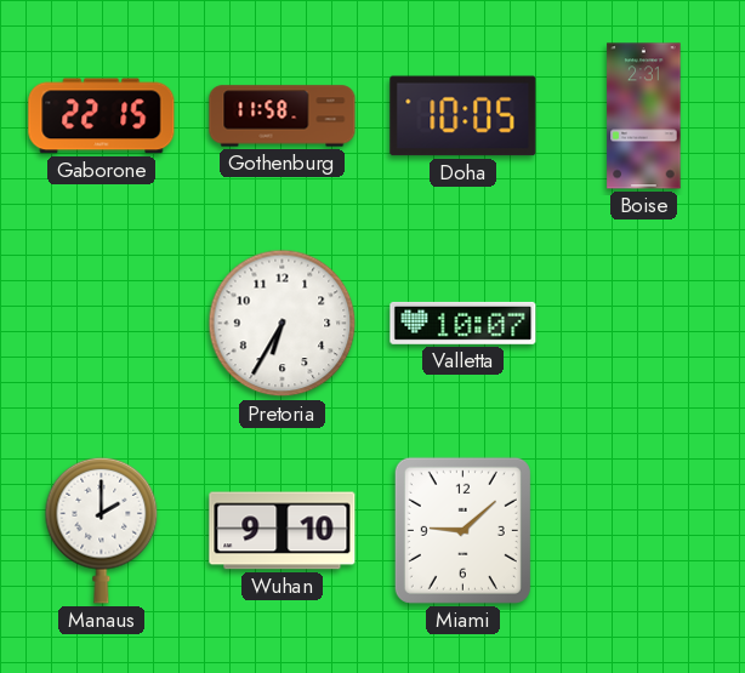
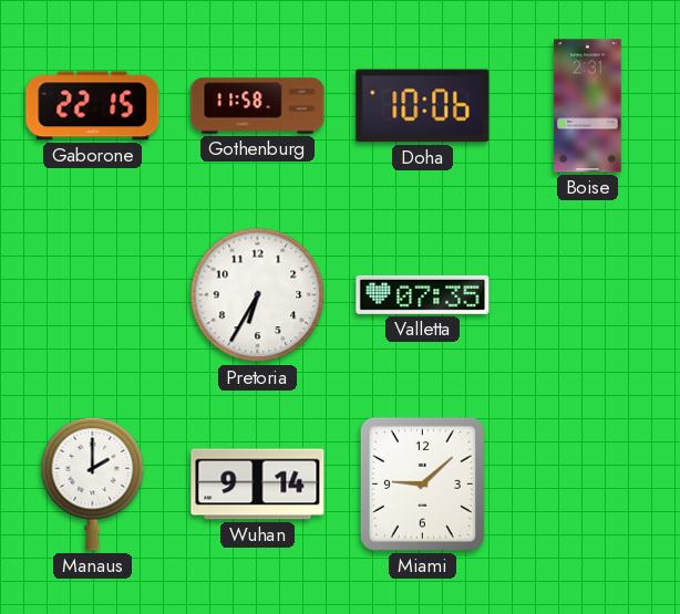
Doha: 10:05 -> 10:06 (423, 106)
Valletta: 10:07 -> 07:35 (423, 294)
Wuhan: 9:10 -> 9:14 (258, 485)
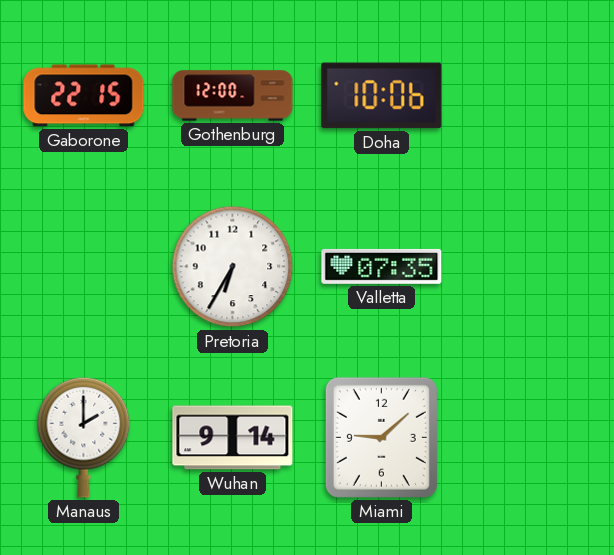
Gothenburg: 11:58 -> 12:00 (233, 96)
Boise: 2:31 -> none (588, 106)
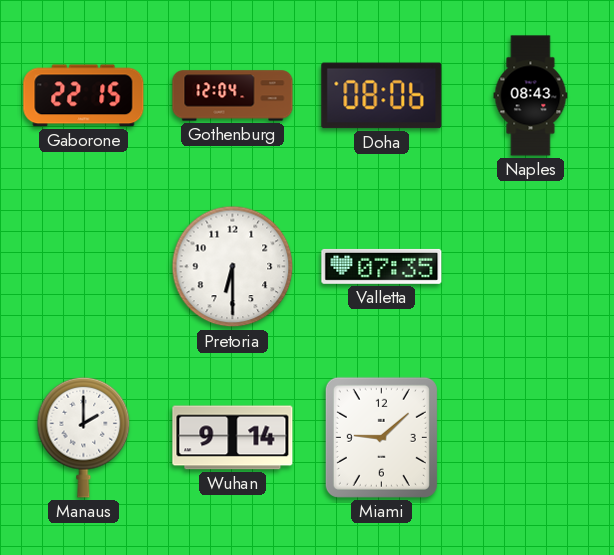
Gothenburg: 12:00 -> 12:04 (233, 96)
Doha: 10:06 -> 08:06 (382, 96)
Naples: none -> 08:43 (531, 96)
Pretoria: 6:35 -> 6:30 (233, 267)
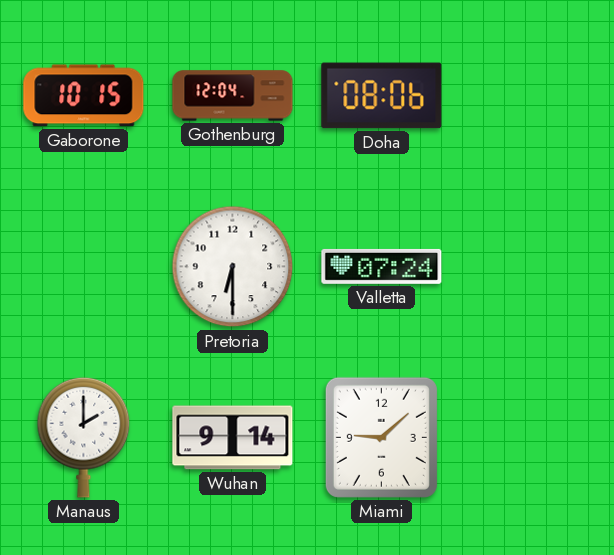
Gaborone: 22:15 -> 10:15 (84, 96)
Naples: 08:43 -> none (531, 96)
Valletta: 07:35 -> 07:24 (382, 266)
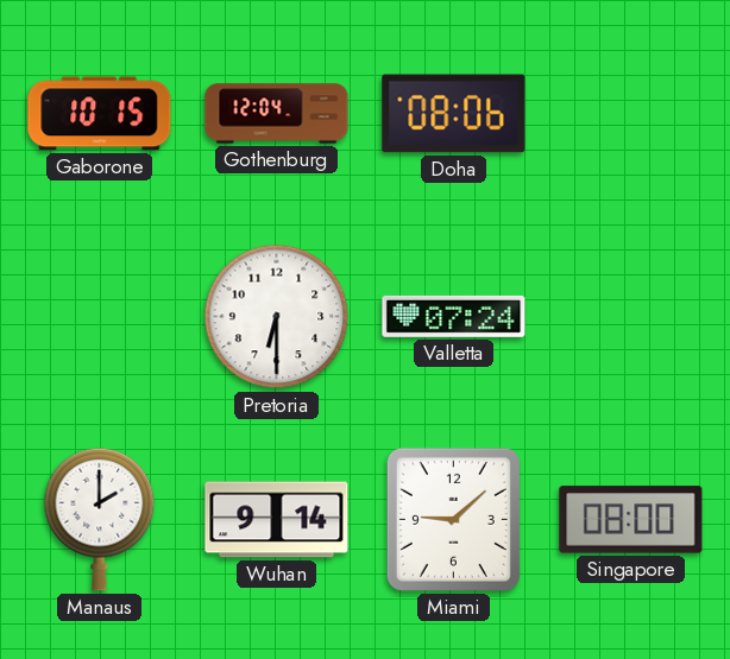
Singapore: none -> 08:00 (631, 520)
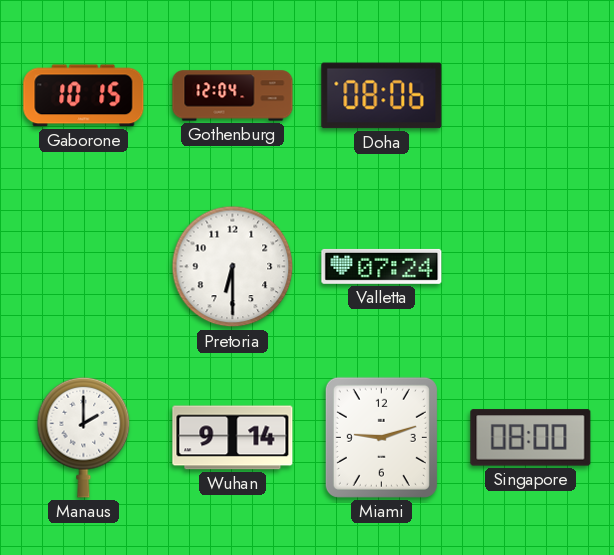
Miami: 9:08 -> 9:12 (381, 437)
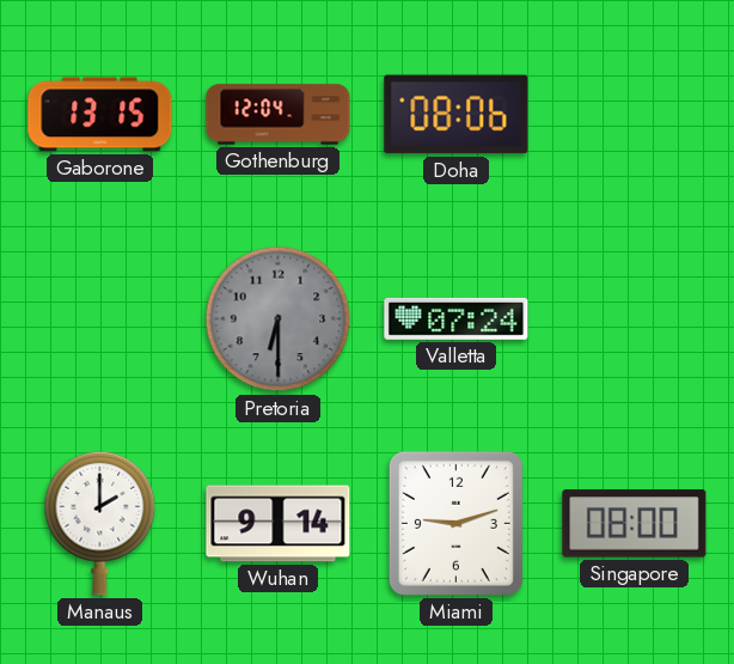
Gaborone: 10:15 -> 13:15 (100, 115)
Pretoria dial: white -> grey (279, 319)
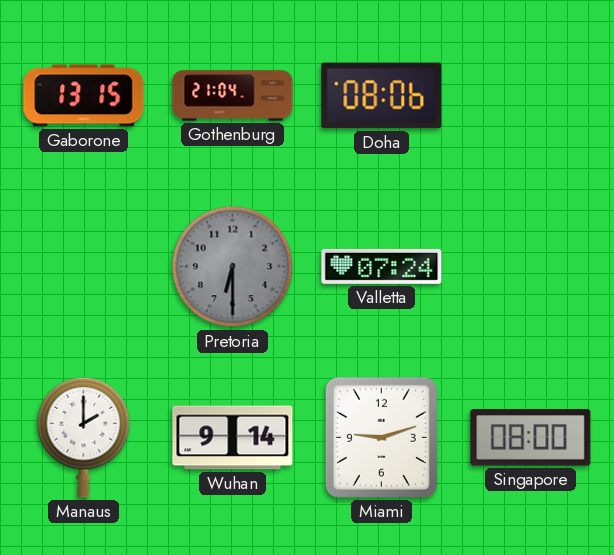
Gothenburg: 12:04 -> 21:04 (233, 96)
